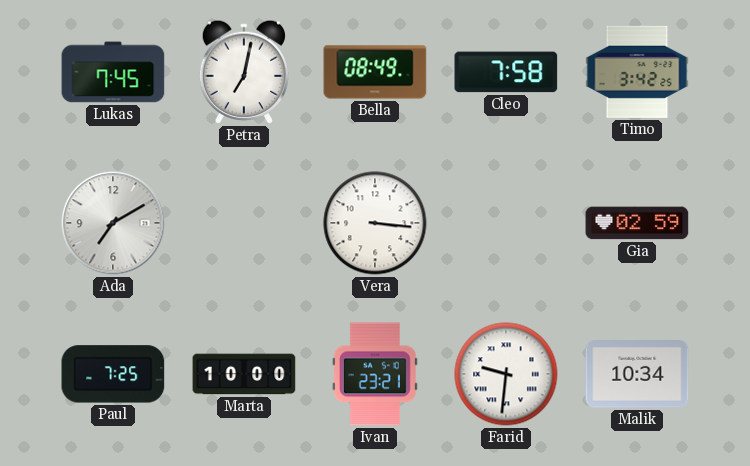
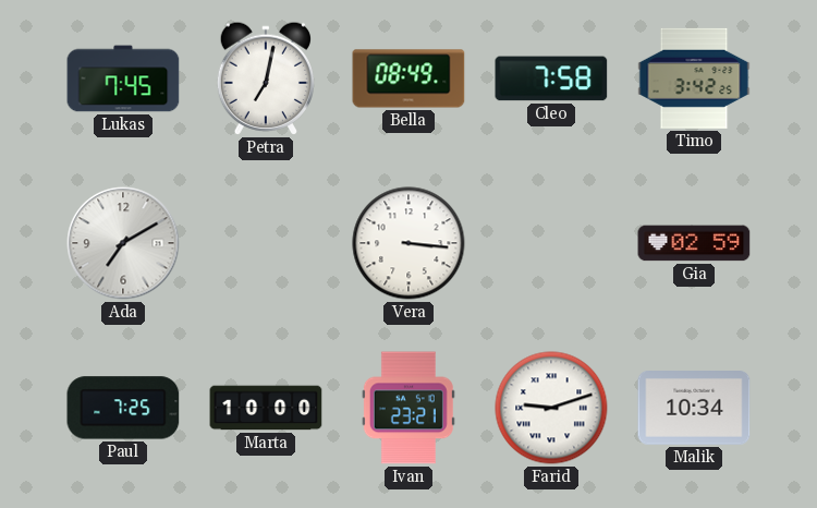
Farid: 9:31 -> 9:12 (551, 408)
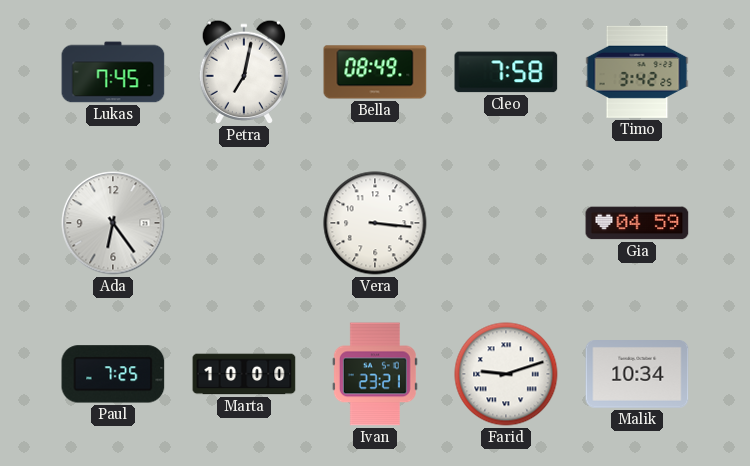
Ada: 7:10 -> 6:24 (113, 223)
Gia: 02:59 -> 04:59 (637, 223)
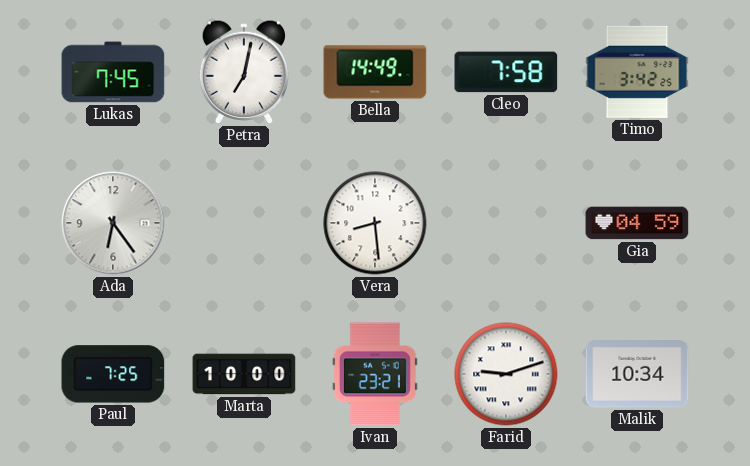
Bella: 08:49 -> 14:49 (375, 72)
Vera: 3:16 -> 8:29 (375, 223)
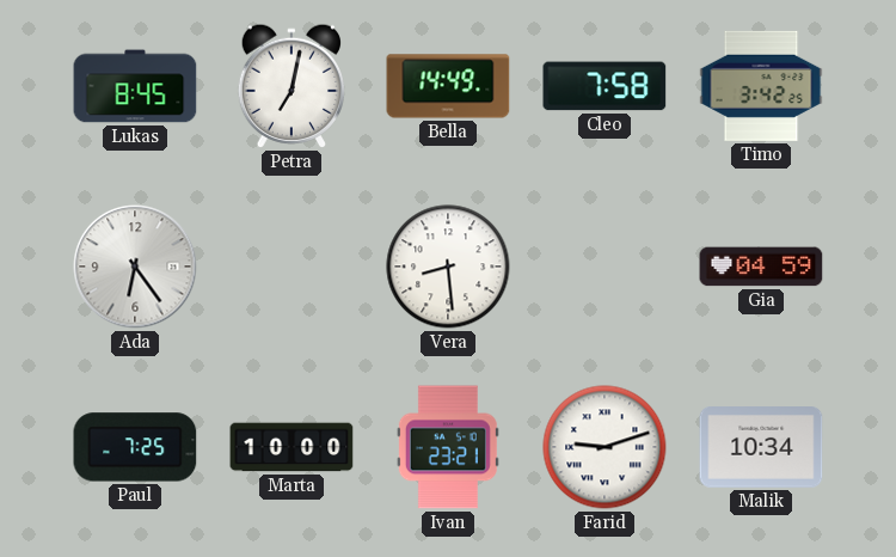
Lukas: 7:45 -> 8:45 (135, 86)
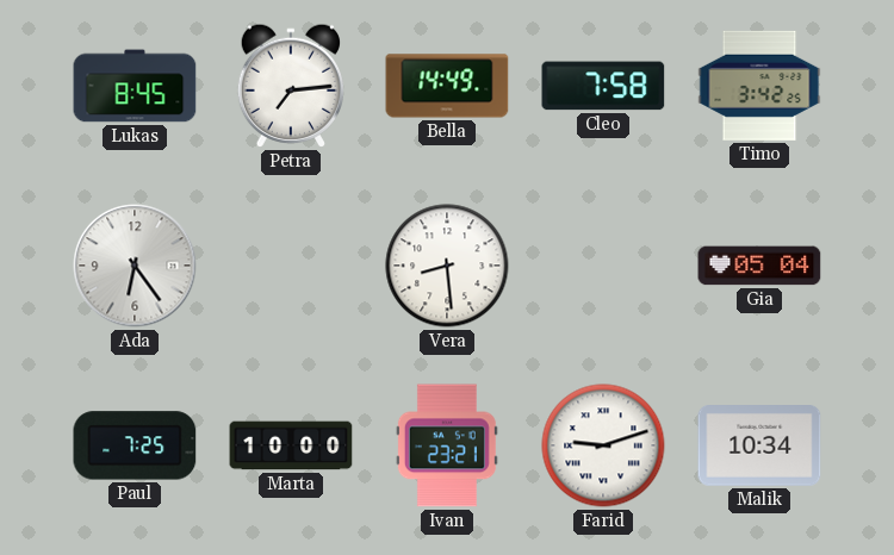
Petra: 7:02 -> 7:14 (290, 86)
Gia: 04:59 -> 05:04 (759, 266)
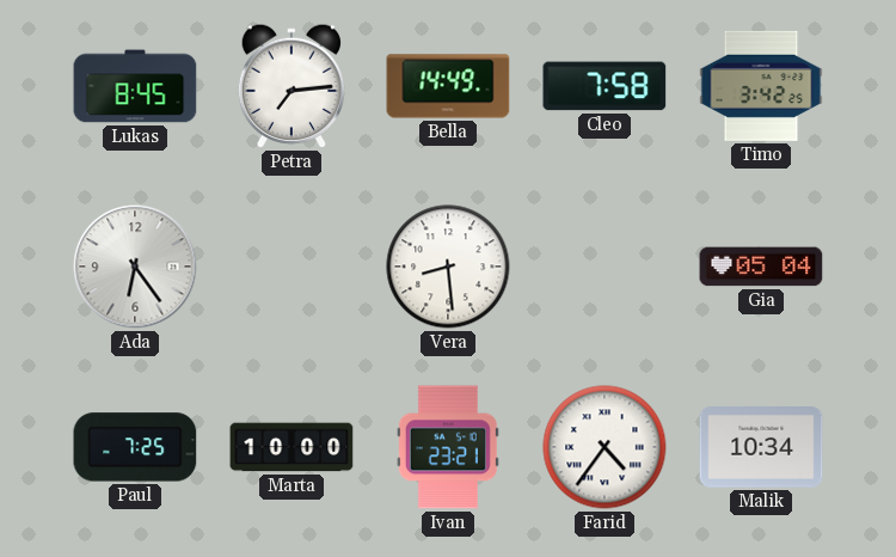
Farid: 9:12 -> 4:36 (605, 447)
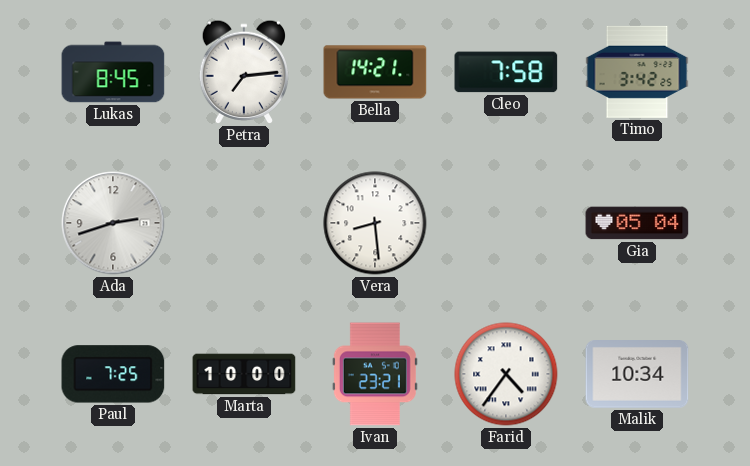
Bella: 14:49 -> 14:21 (375, 72)
Ada: 6:24 -> 2:42 (113, 223)
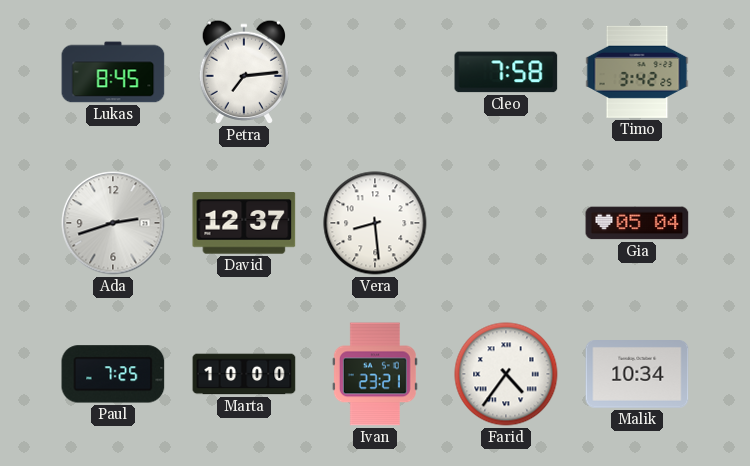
Bella: 14:21 -> none (375, 72)
David: none -> 12:37 (244, 223)
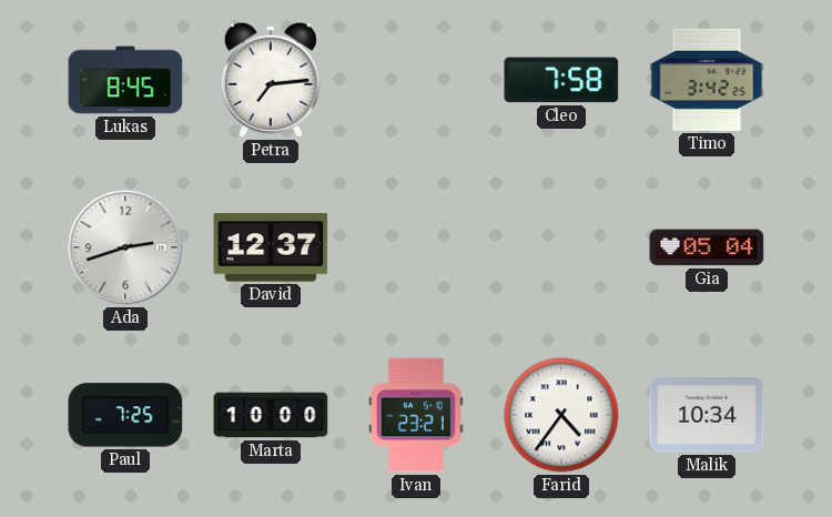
Vera: 8:29 -> none (375, 223)
